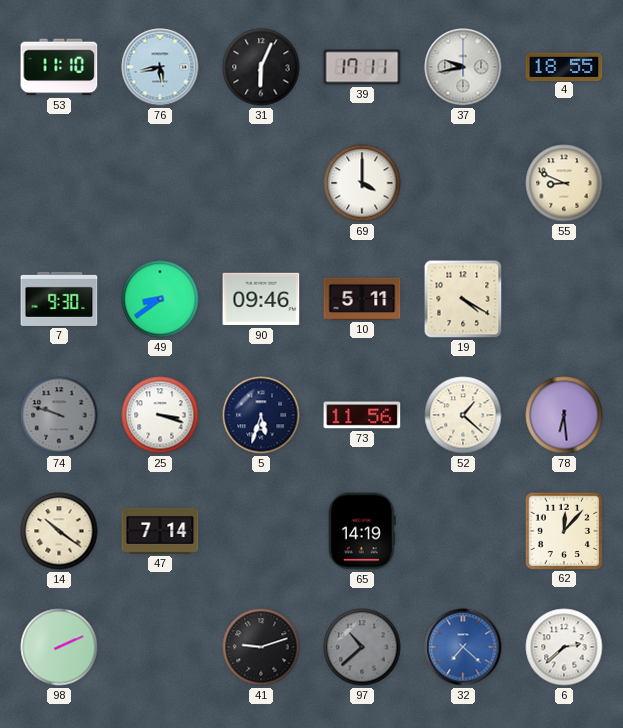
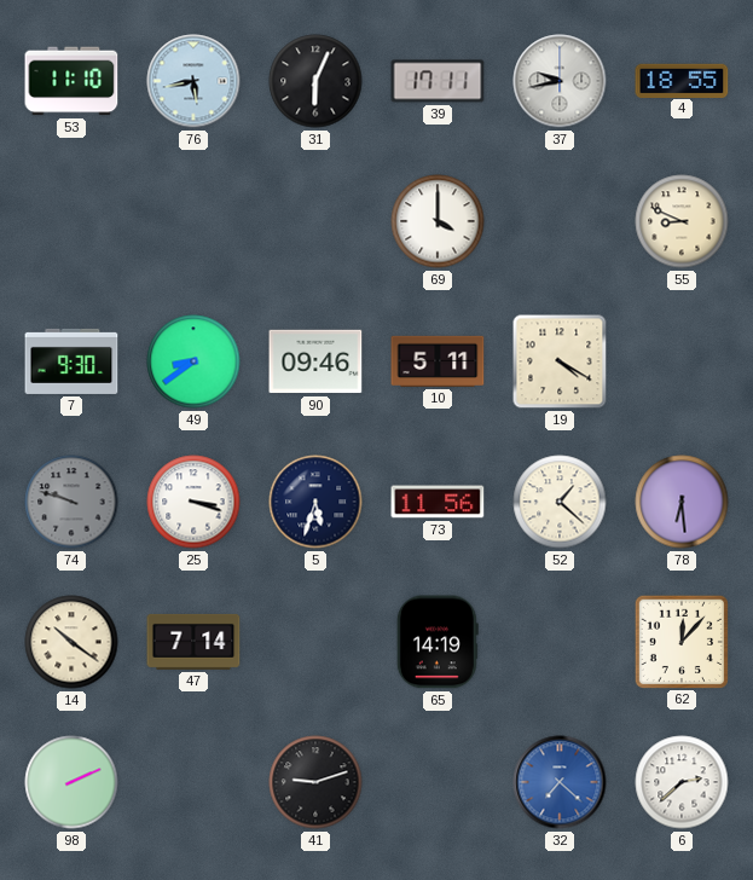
97: 10:38 -> none (362, 647)
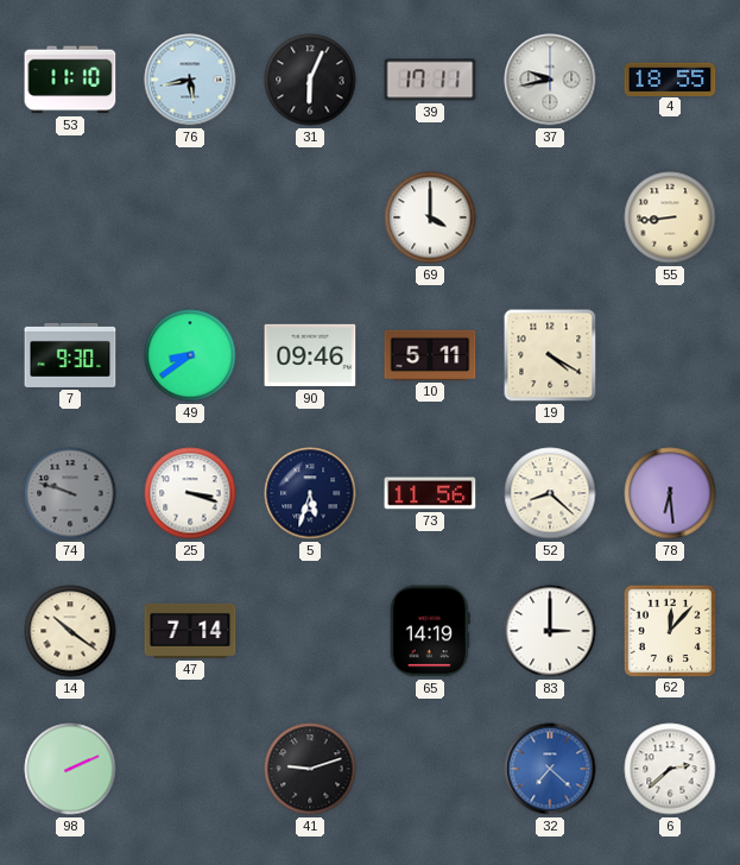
55: 8:49 -> 8:44 (670, 217)
52: 1:22 -> 8:22 (550, 493)
83: none -> 3:00 (550, 631)
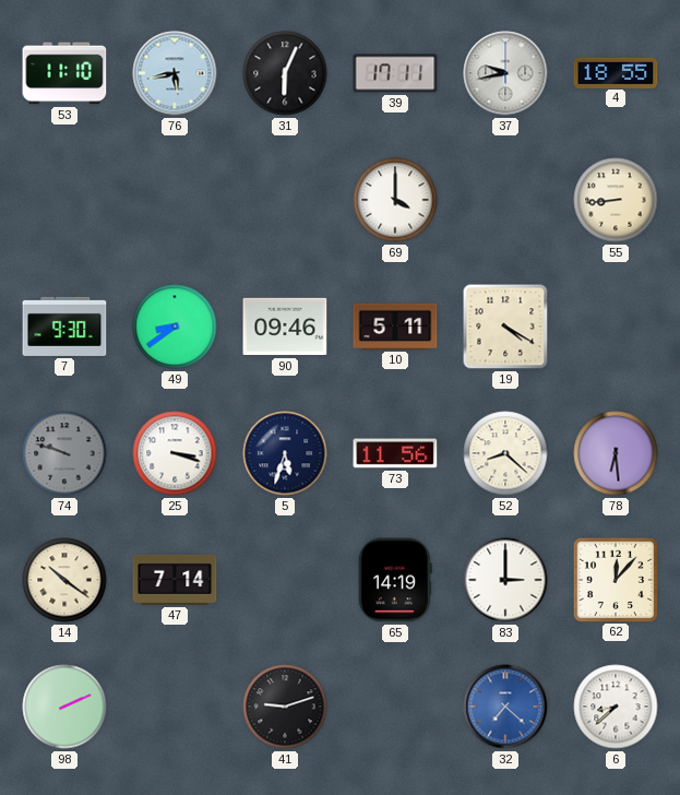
6: 2:38 -> 8:38 (616, 707)
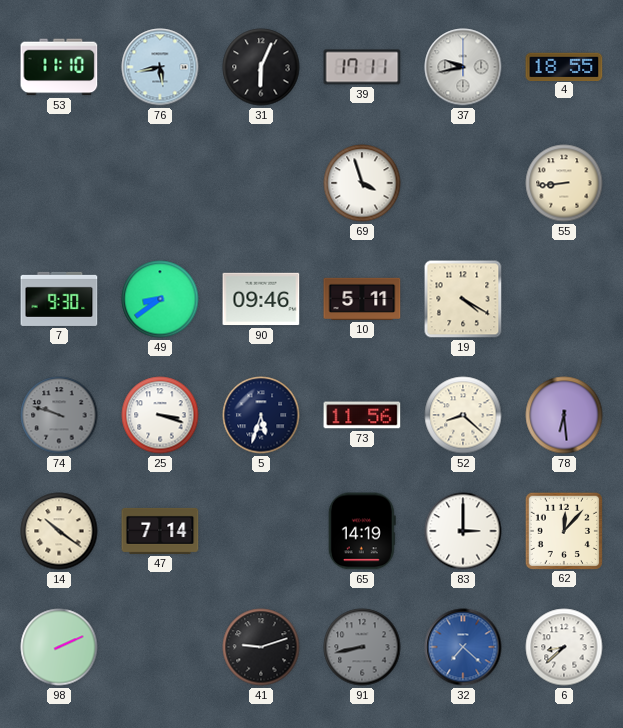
69: 4:00 -> 3:57 (362, 183)
91: none -> 8:43 (362, 647)
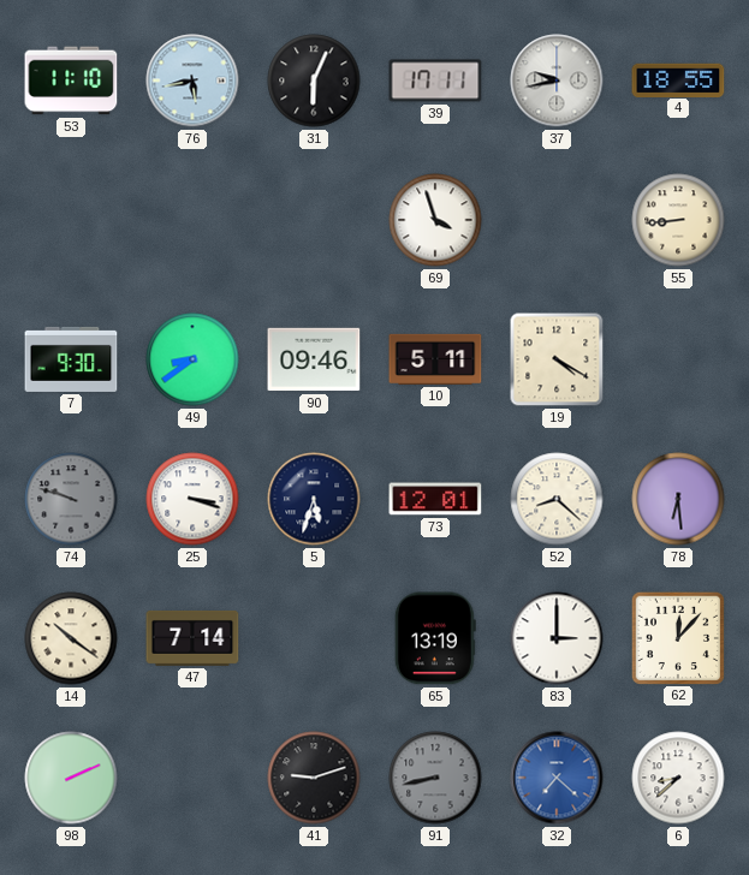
73: 11:56 -> 12:01 (435, 499)
65: 14:19 -> 13:19 (435, 638)
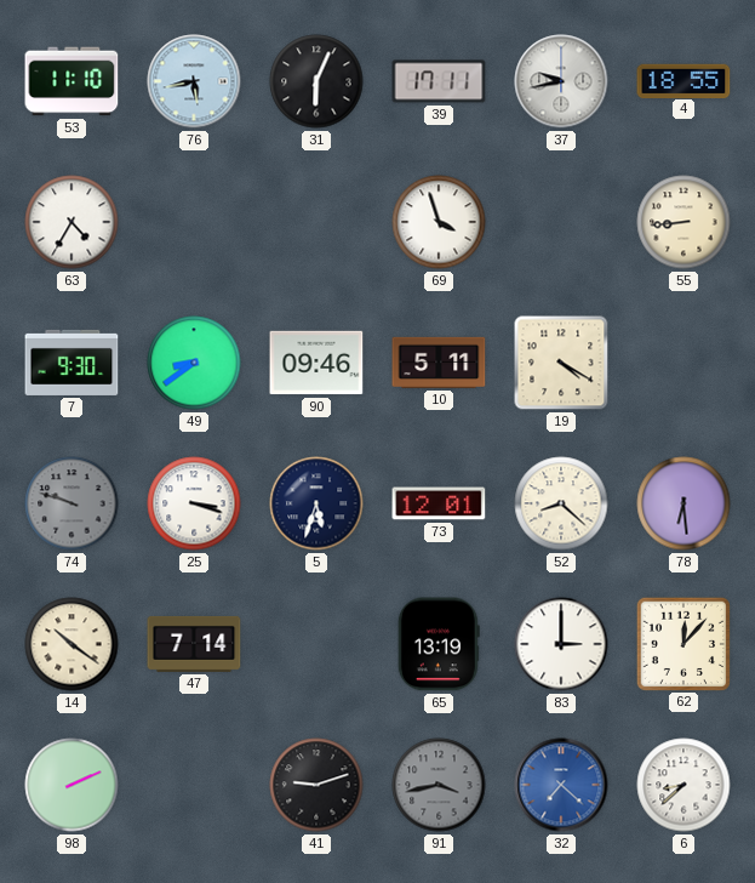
63: none -> 4:35 (72, 222)
91: 8:43 -> 3:43 (439, 785)
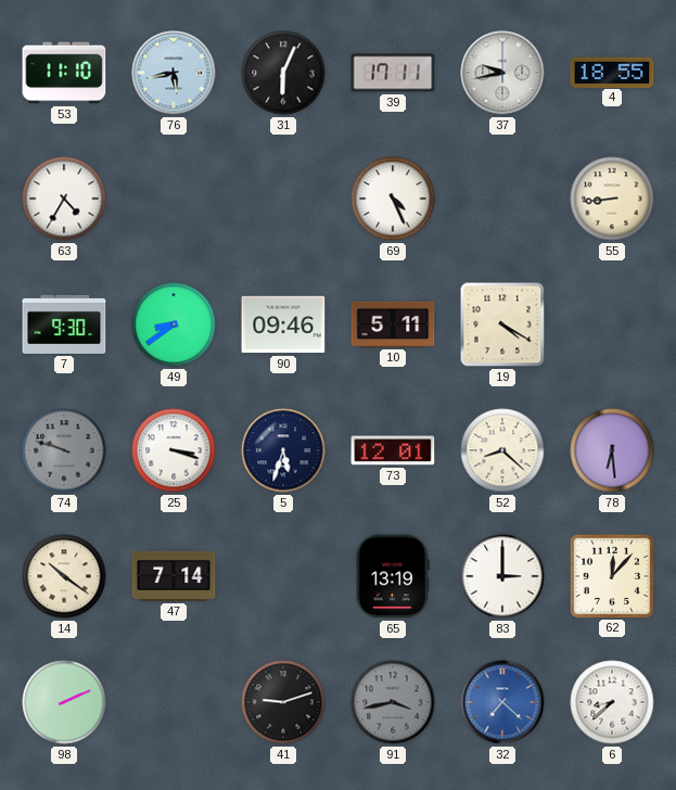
69: 3:57 -> 4:26 (393, 199)
